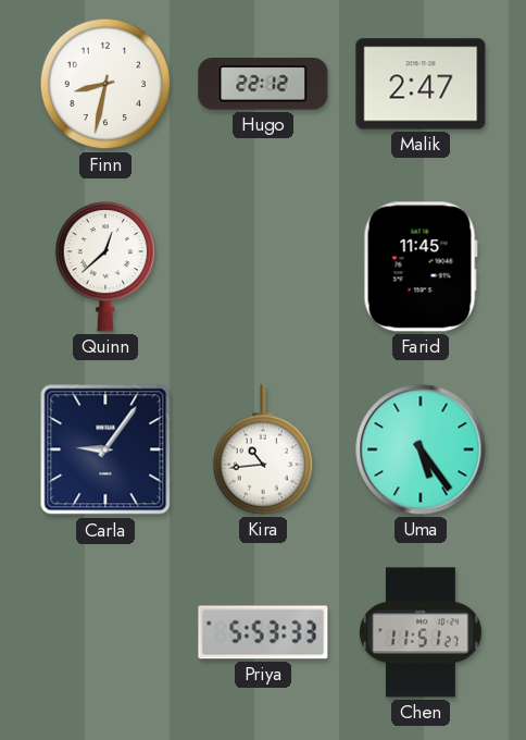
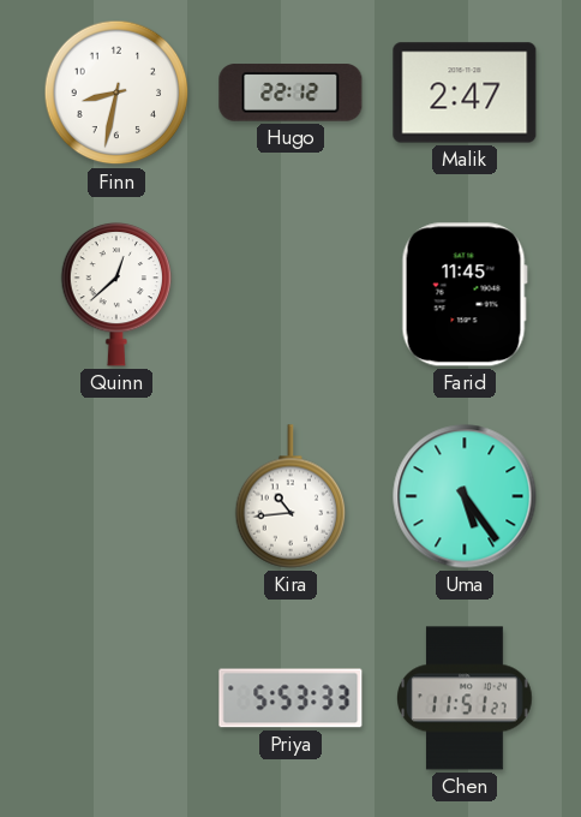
Carla: 9:06 -> none (105, 449)
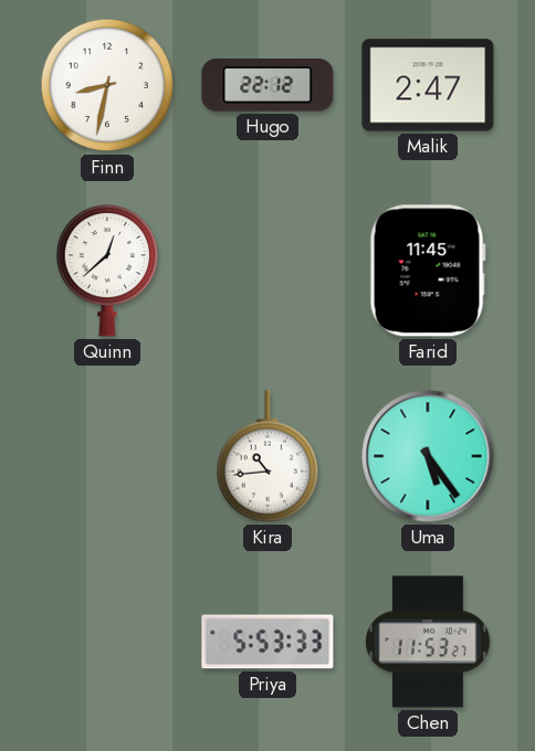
Chen: 11:51 -> 11:53 (429, 642)
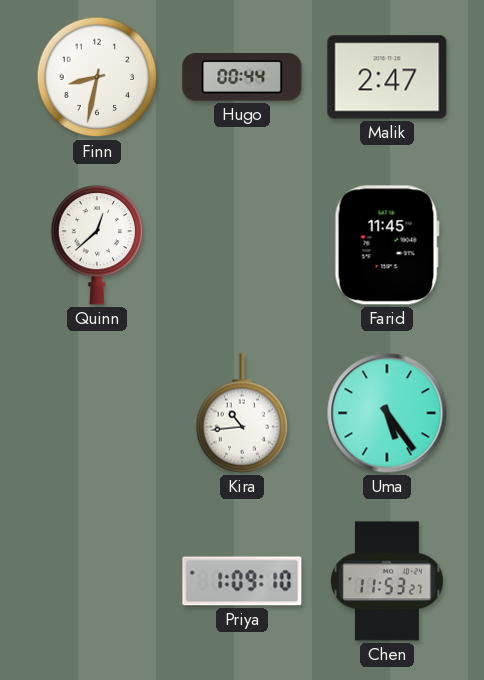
Hugo: 22:12 -> 00:44 (242, 77)
Priya: 5:53 -> 1:09 (242, 581)
